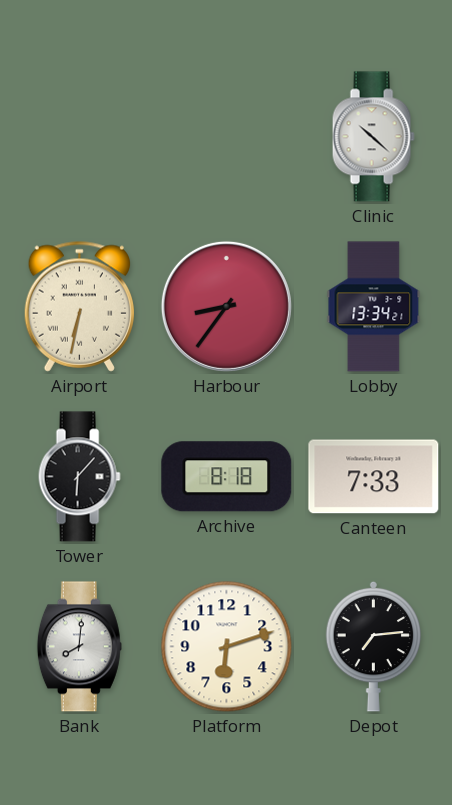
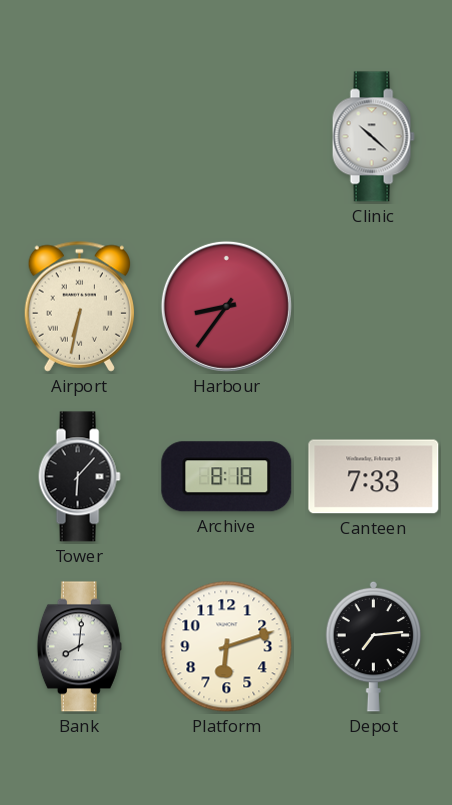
Lobby: 13:34 -> none (374, 307)
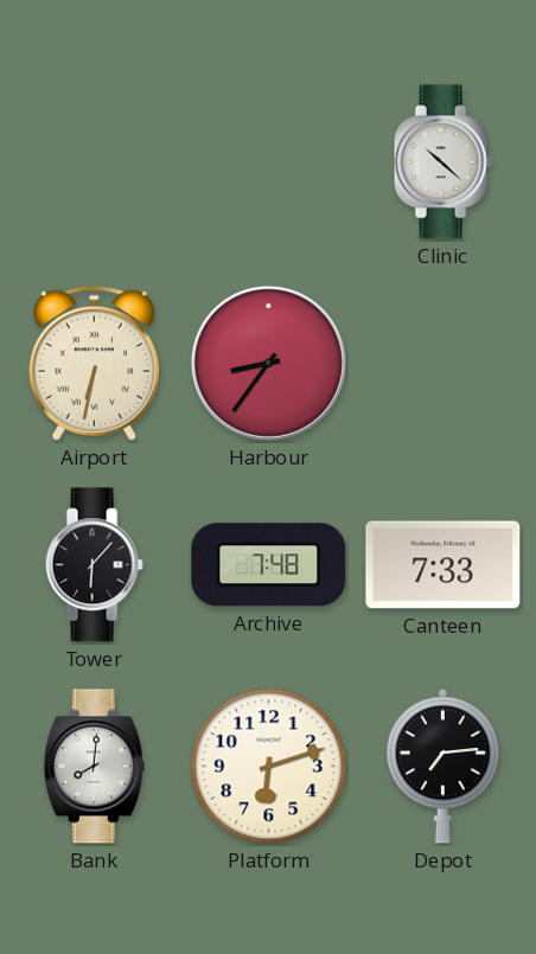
Archive: 8:18 -> 7:48 (269, 565)
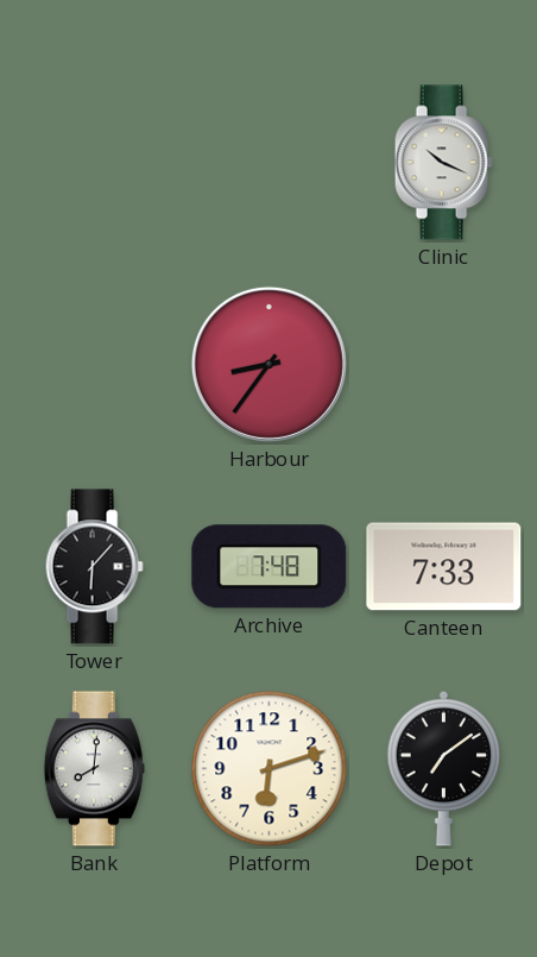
Clinic: 10:22 -> 10:19 (443, 163)
Airport: 6:32 -> none (94, 363)
Depot: 7:14 -> 7:09 (444, 768)
